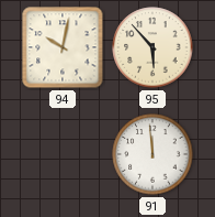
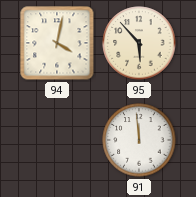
94: 10:02 -> 4:02 (57, 43)
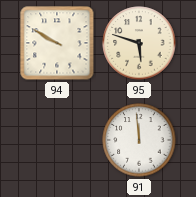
94: 4:02 -> 9:50 (57, 43)
95: 5:53 -> 5:48 (139, 43)
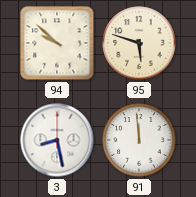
94: 9:50 -> 9:52 (57, 43)
3: none -> 8:28 (57, 140)
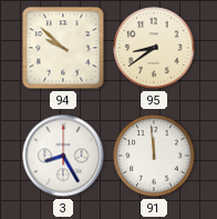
95: 5:48 -> 8:39 (154, 48)
3: 8:28 -> 8:25 (63, 156)
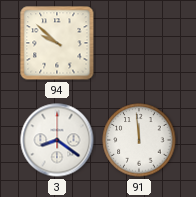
95: 8:39 -> none (154, 48)
3: 8:25 -> 8:21 (57, 140)
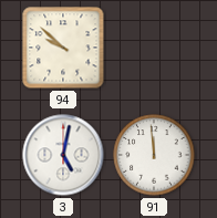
3: 8:21 -> 5:02 (63, 155)
